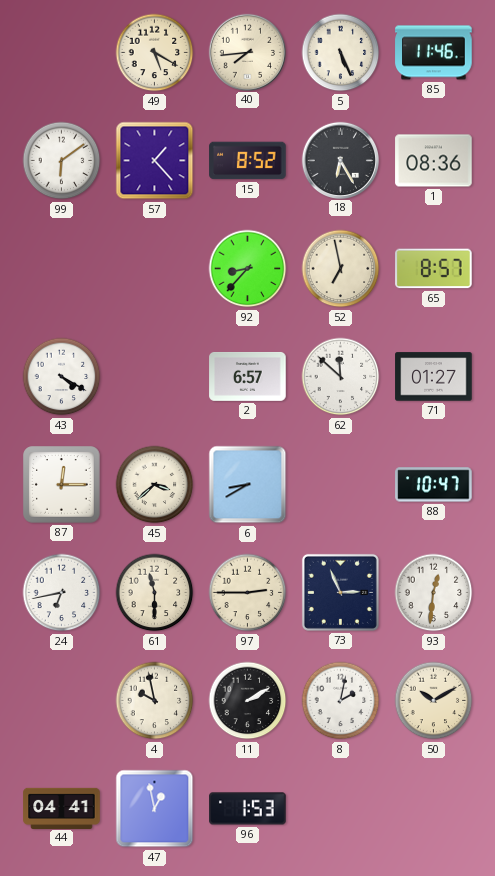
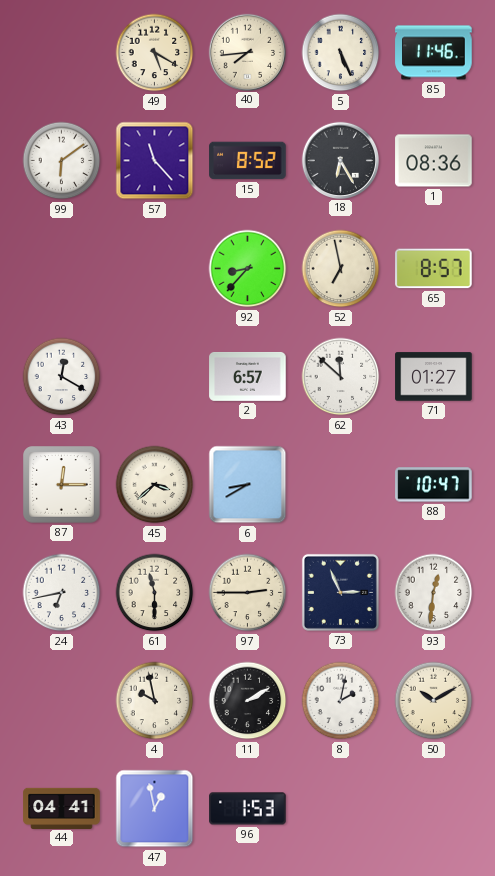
57: 1:23 -> 11:23 (155, 161)
43: 4:20 -> 12:20 (62, 377)
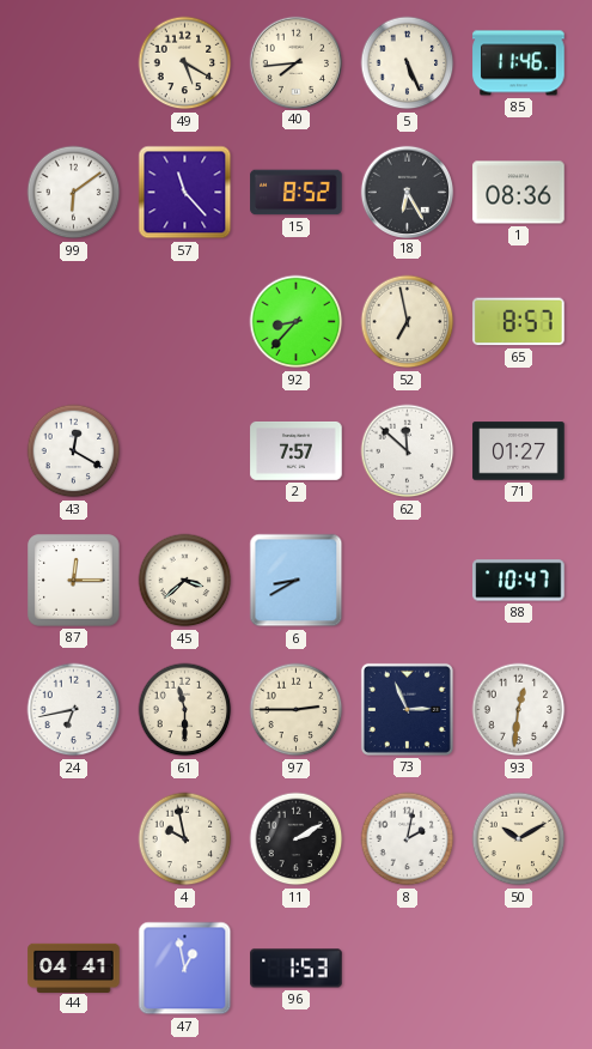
2: 6:57 -> 7:57 (297, 450)
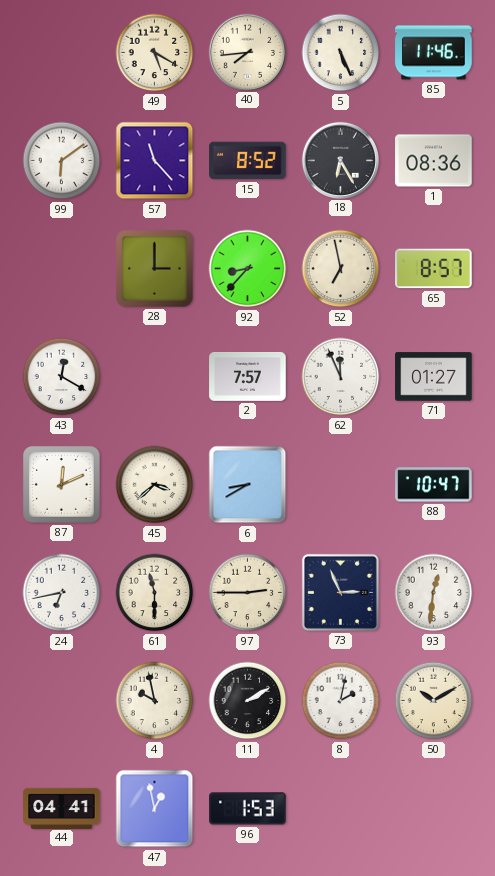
28: none -> 3:00 (155, 269)
62: 11:52 -> 11:56 (341, 377)
87: 12:15 -> 12:11 (62, 485)
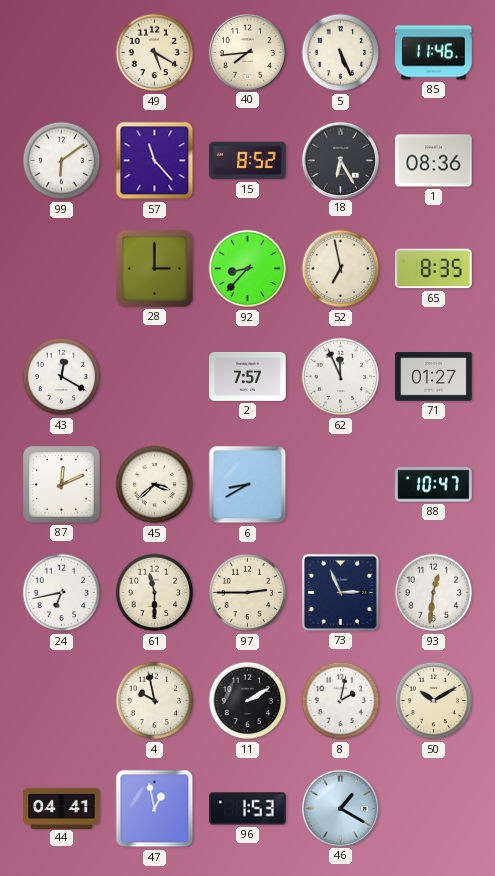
65: 8:57 -> 8:35 (434, 269)
46: none -> 1:20 (340, 808)
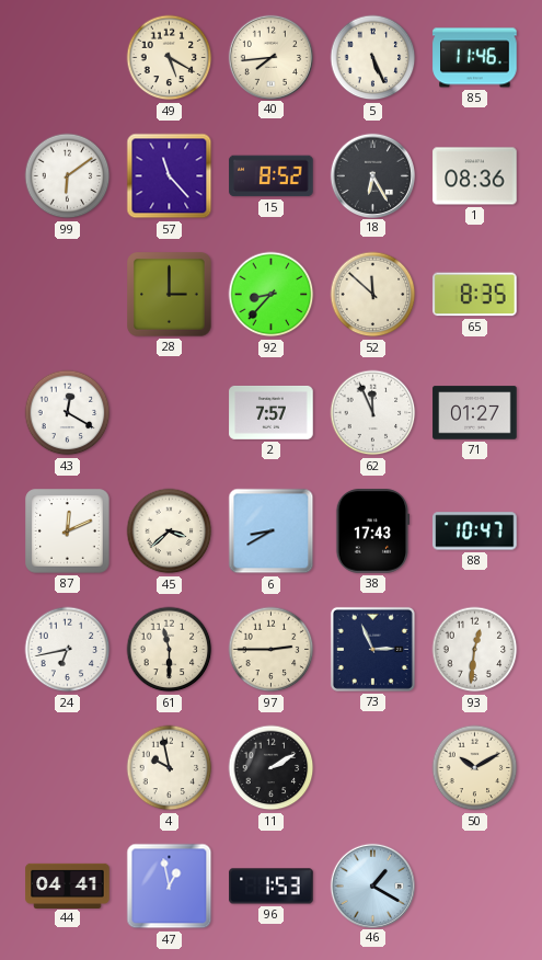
52: 6:58 -> 11:52 (373, 295)
38: none -> 17:43 (372, 532)
8: 2:02 -> none (341, 701)
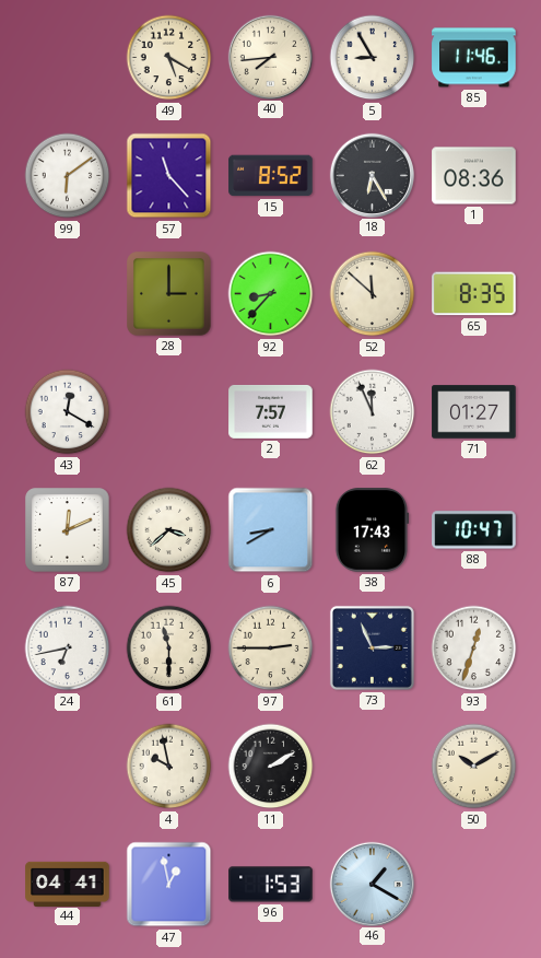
5: 5:26 -> 8:55 (373, 58)
93: 12:31 -> 12:33 (474, 649)
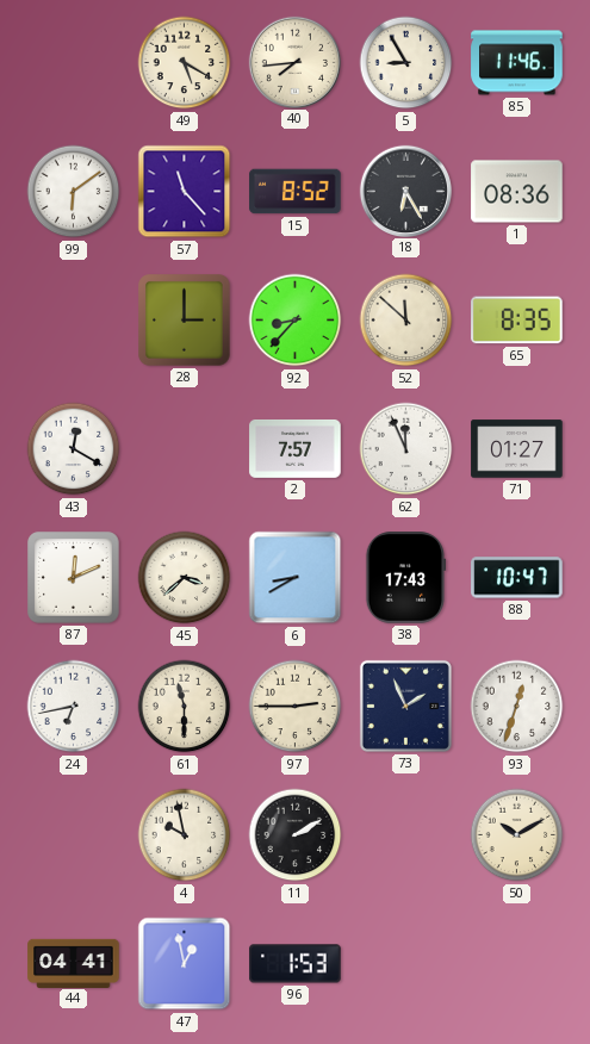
73: 2:56 -> 1:56 (405, 706)
46: 1:20 -> none (372, 884)
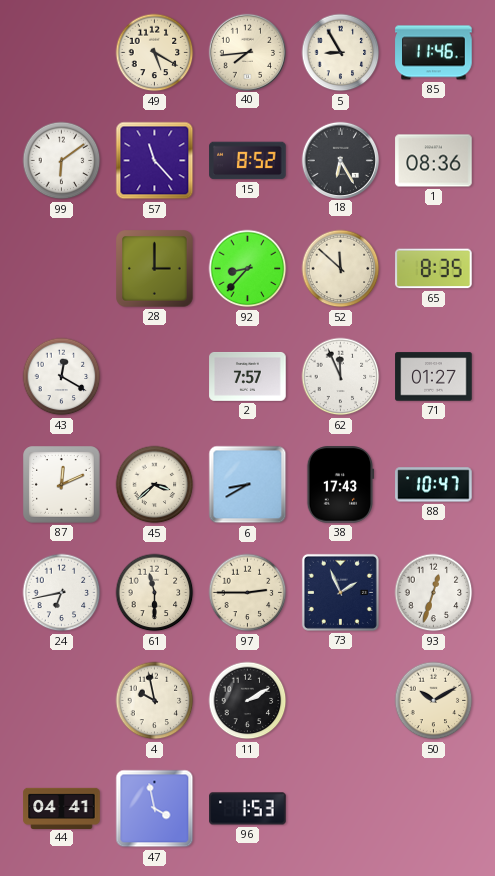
47: 12:58 -> 3:58 (155, 809)
